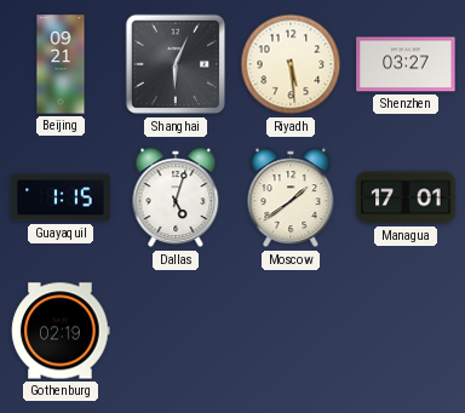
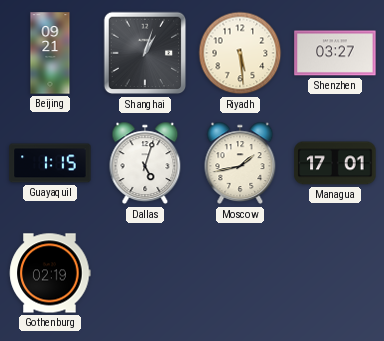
Shanghai: 6:04 -> 1:03 (145, 53)
Moscow: 1:39 -> 1:43 (240, 163)
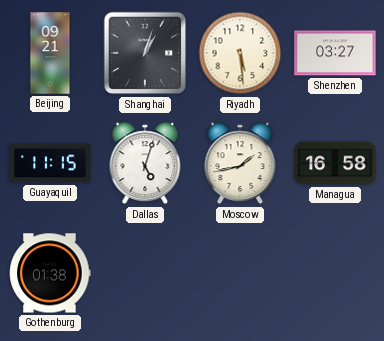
Guayaquil: 1:15 -> 11:15 (50, 163)
Managua: 17:01 -> 16:58 (335, 163)
Gothenburg: 02:19 -> 01:38 (50, 273)
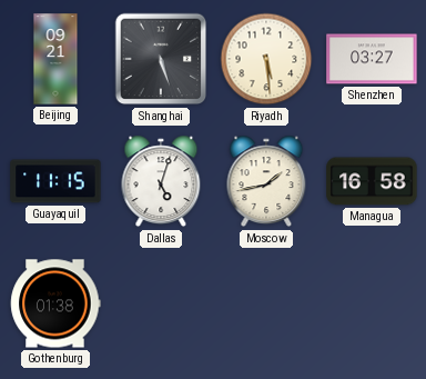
Shanghai: 1:03 -> 5:27 (161, 59)
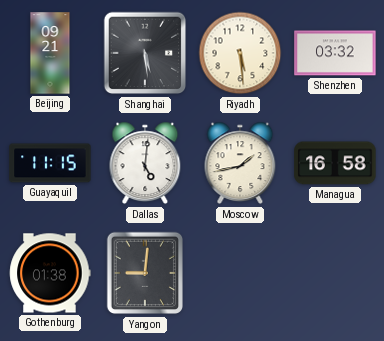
Shanghai: 5:27 -> 5:29 (145, 53)
Shenzhen: 03:27 -> 03:32 (335, 53)
Dallas: 5:03 -> 5:01 (145, 163)
Yangon: none -> 9:01 (144, 273)
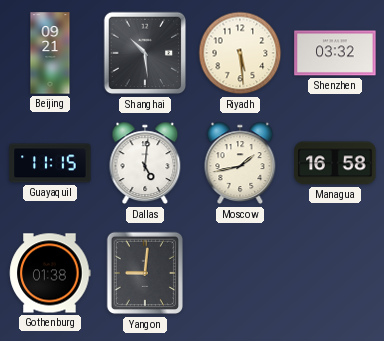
Shanghai: 5:29 -> 10:29 (145, 53)
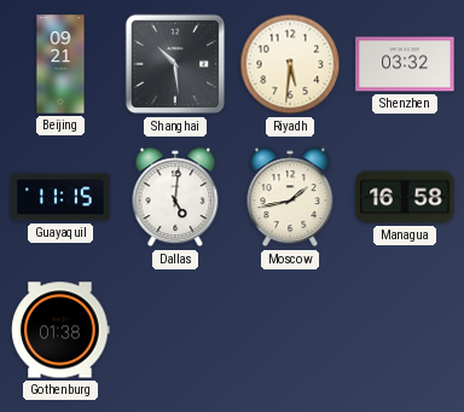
Riyadh: 5:29 -> 5:31 (290, 64)
Yangon: 9:01 -> none (144, 273)
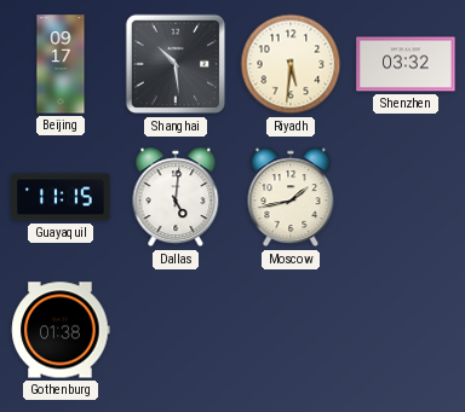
Beijing: 09:21 -> 09:17 (61, 64)
Managua: 16:58 -> none (405, 197)
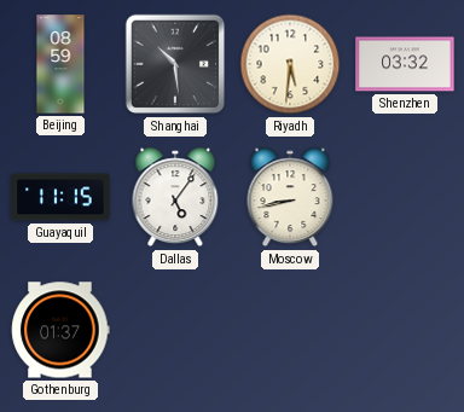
Beijing: 09:17 -> 08:59 (60, 64)
Dallas: 5:01 -> 5:06 (175, 197)
Moscow: 1:43 -> 8:43 (290, 197)
Gothenburg: 01:38 -> 01:37 (60, 330)
